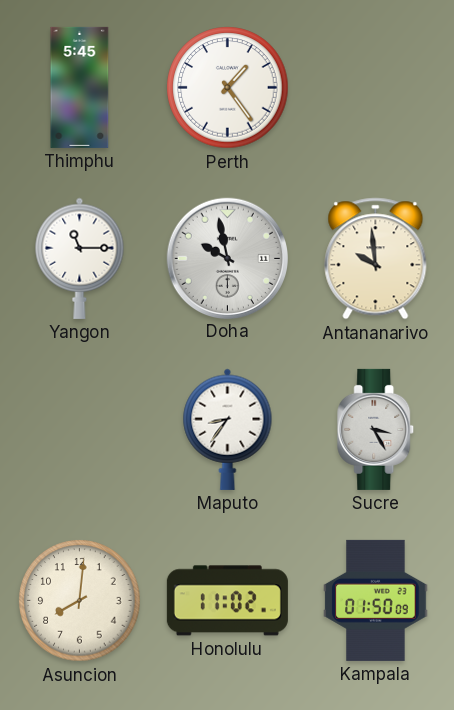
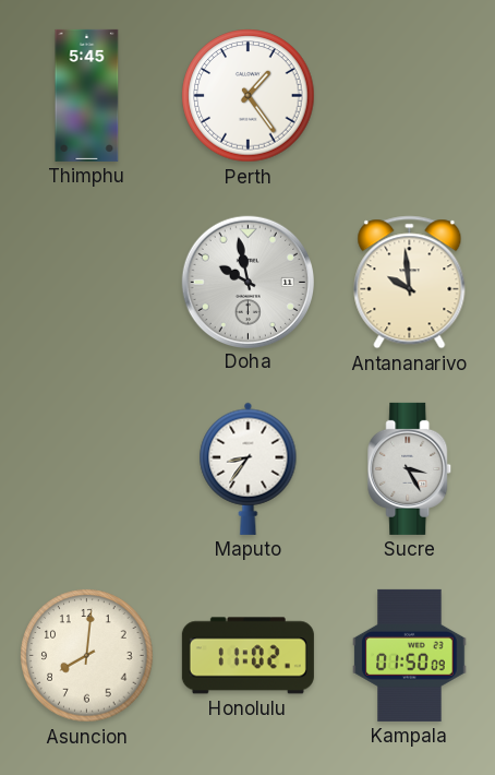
Yangon: 11:15 -> none (80, 258)
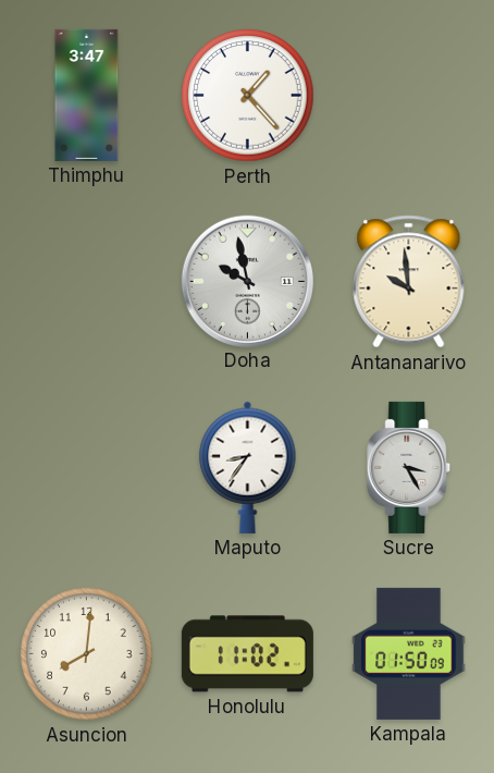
Thimphu: 5:45 -> 3:47 (87, 95)
Perth: 1:24 -> 1:23 (248, 96)
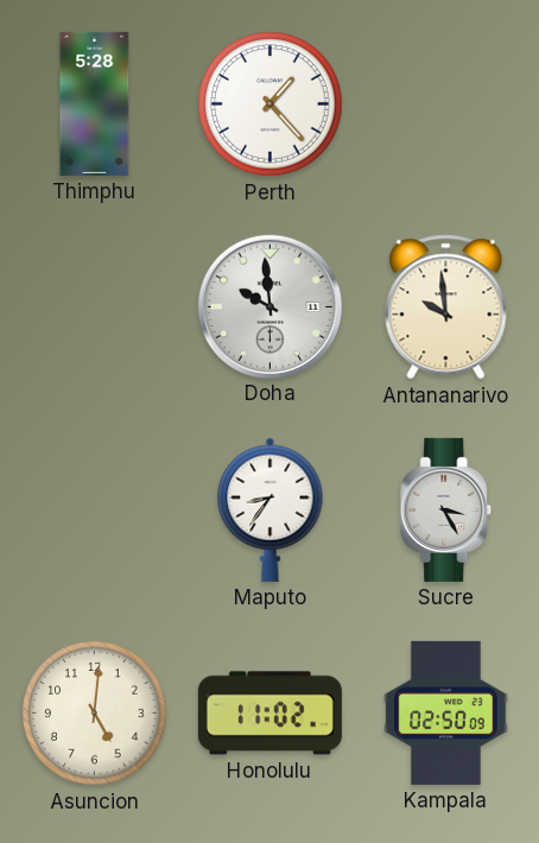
Thimphu: 3:47 -> 5:28 (95, 103)
Doha: 9:58 -> 9:59 (269, 306)
Asuncion: 8:01 -> 5:01 (95, 714)
Kampala: 01:50 -> 02:50 (446, 712)
